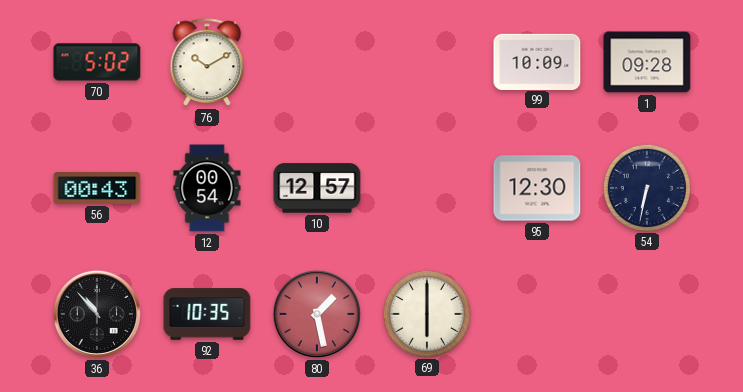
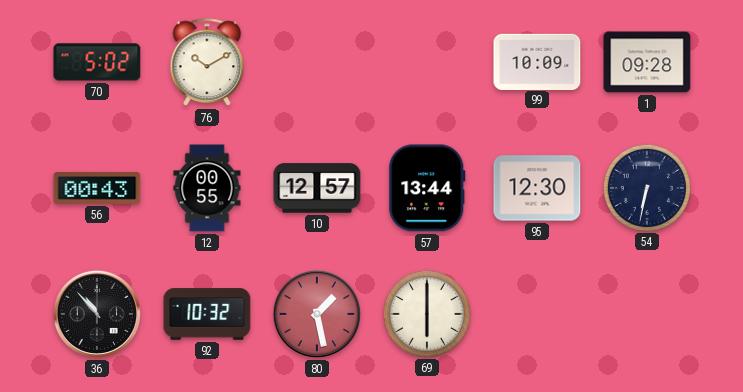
12: 00:54 -> 00:55 (207, 188)
57: none -> 13:44 (427, 188)
92: 10:35 -> 10:32 (207, 314)
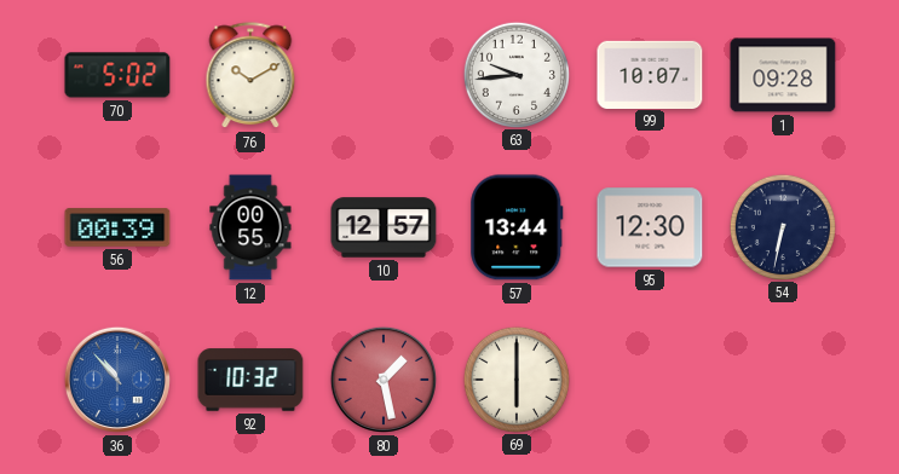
63: none -> 9:44 (515, 74)
99: 10:09 -> 10:07 (650, 74)
56: 00:43 -> 00:39 (117, 227)
36 dial: black -> blue (117, 380)
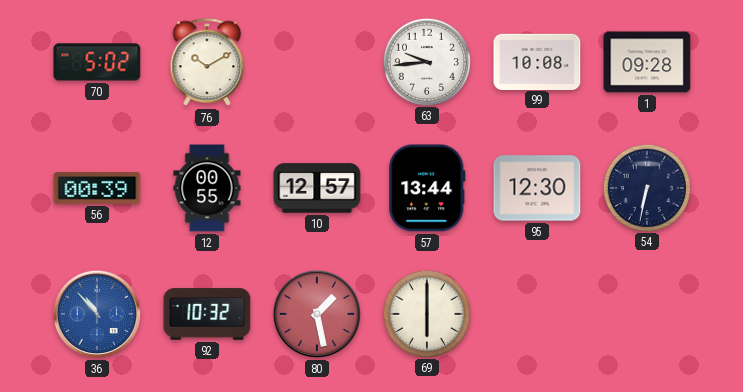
99: 10:07 -> 10:08 (537, 61)
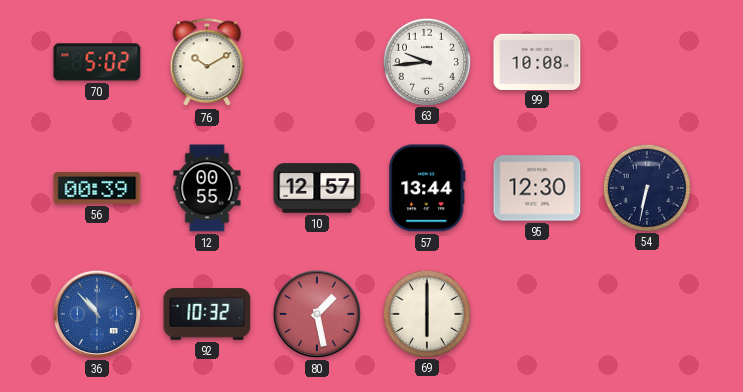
1: 09:28 -> none (647, 62)
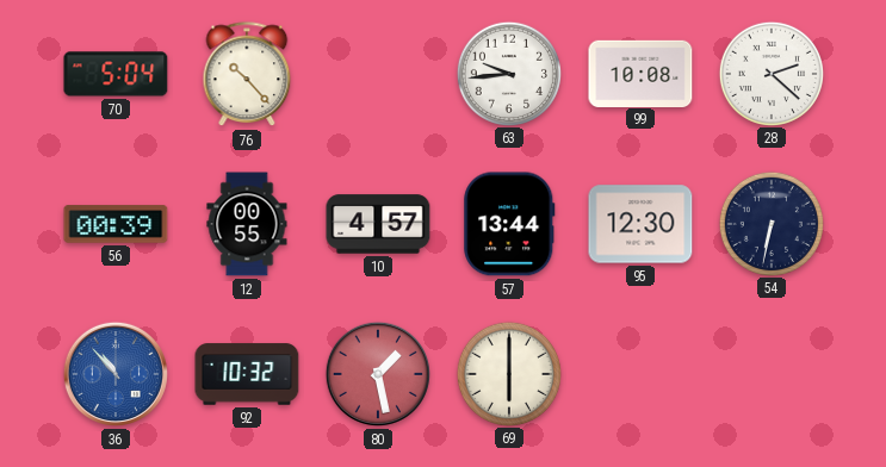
70: 5:02 -> 5:04 (116, 74)
76: 10:10 -> 10:23 (247, 75)
28: none -> 2:22 (770, 73)
10: 12:57 -> 4:57 (378, 224)
